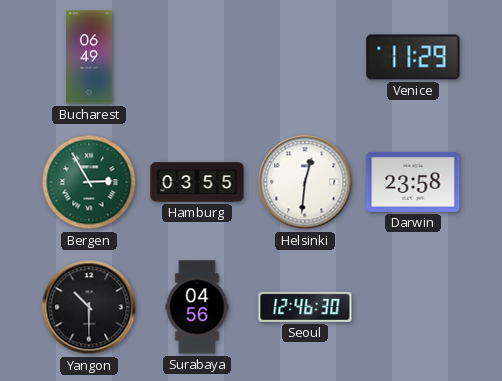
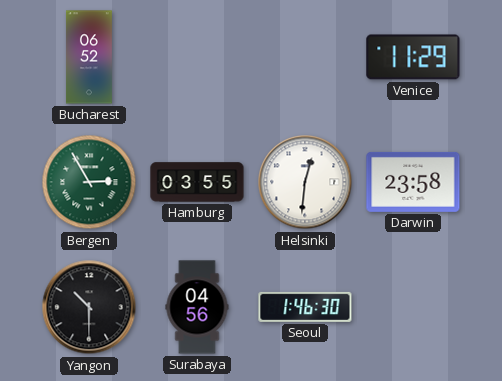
Bucharest: 06:49 -> 06:52 (89, 57)
Seoul: 12:46 -> 1:46 (305, 307)
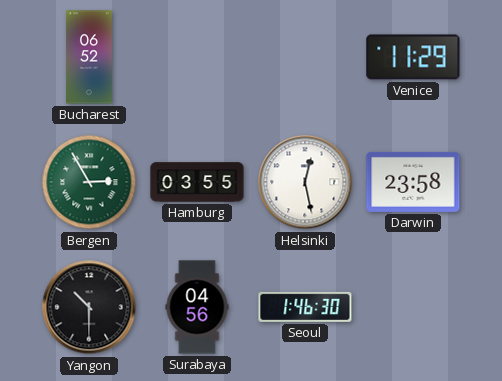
Helsinki: 12:31 -> 12:28 (305, 182)
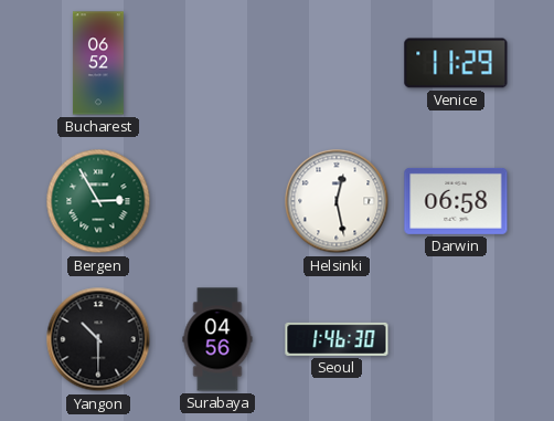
Hamburg: 03:55 -> none (197, 182)
Darwin: 23:58 -> 06:58 (456, 201)
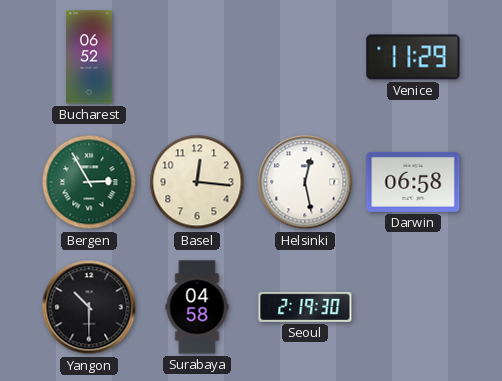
Basel: none -> 12:16 (197, 182)
Surabaya: 04:56 -> 04:58 (197, 307)
Seoul: 1:46 -> 2:19 (305, 307)
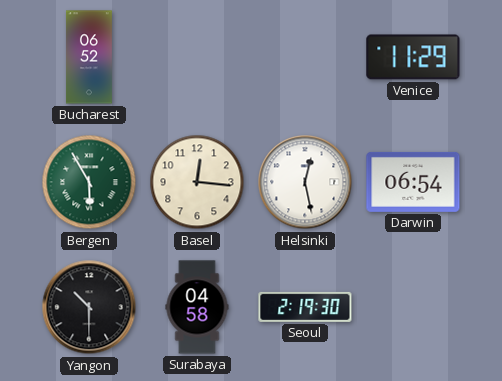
Bergen: 2:55 -> 5:55 (89, 182)
Darwin: 06:58 -> 06:54 (413, 182)
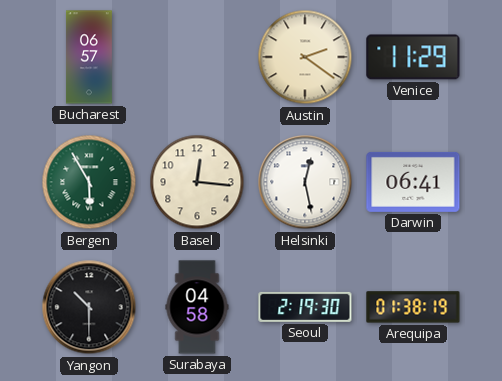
Bucharest: 06:52 -> 06:57 (89, 57)
Austin: none -> 2:21 (305, 57)
Darwin: 06:54 -> 06:41 (413, 182)
Arequipa: none -> 01:38 (413, 307)
